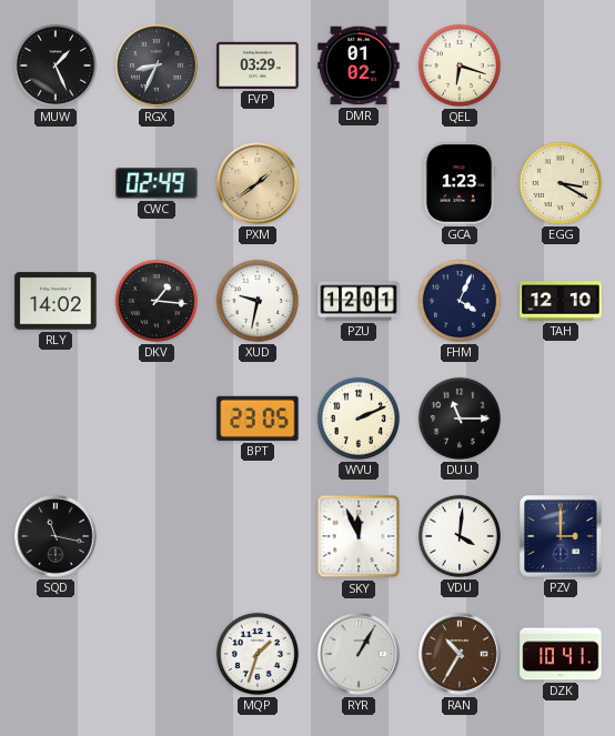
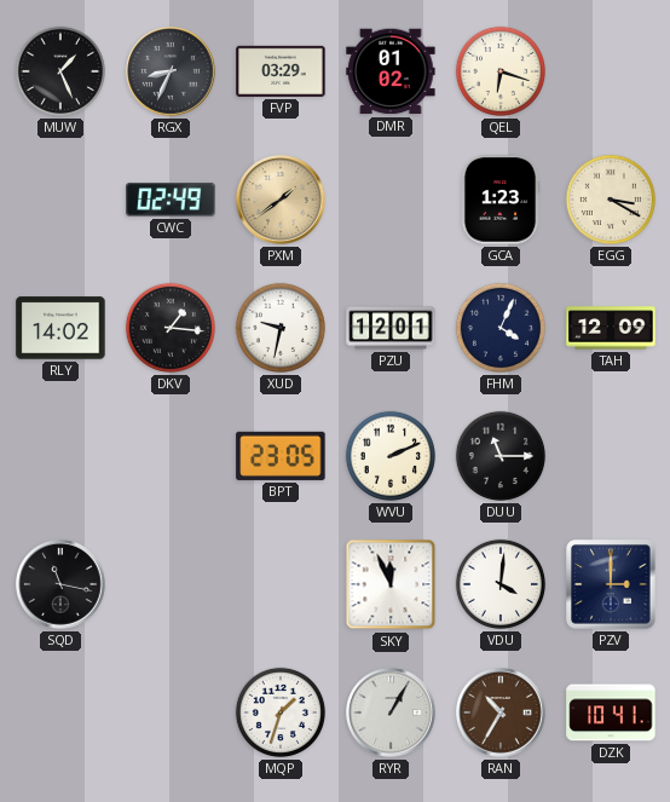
TAH: 12:10 -> 12:09 (611, 328)
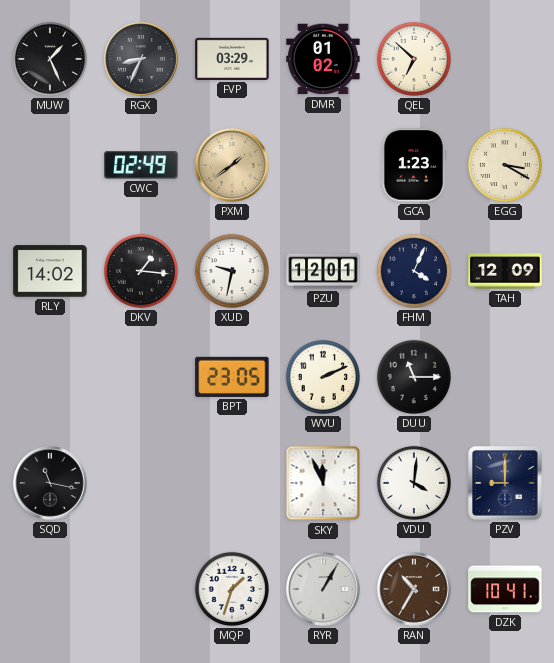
QEL: 6:18 -> 6:52 (414, 59)
PZV: 3:00 -> 9:00 (505, 483)
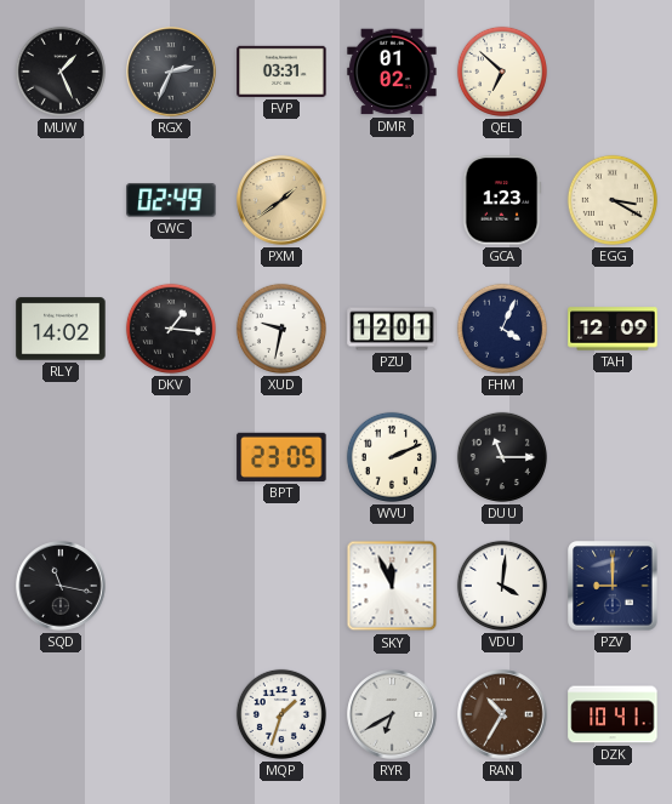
RGX: 8:34 -> 2:34 (171, 72)
FVP: 03:29 -> 03:31 (281, 72)
RYR: 1:05 -> 6:40 (392, 714)
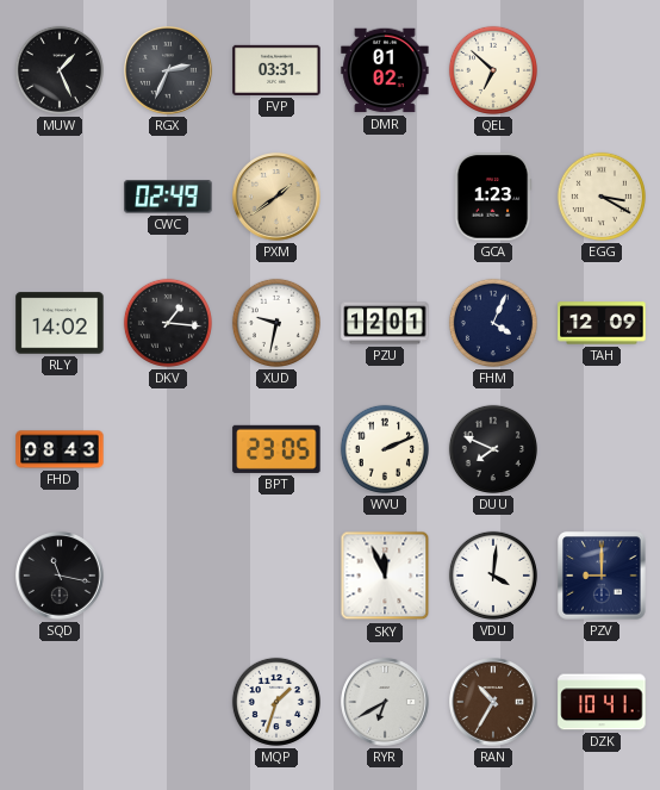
FHD: none -> 08:43 (60, 449)
DUU: 11:15 -> 7:49 (493, 449)
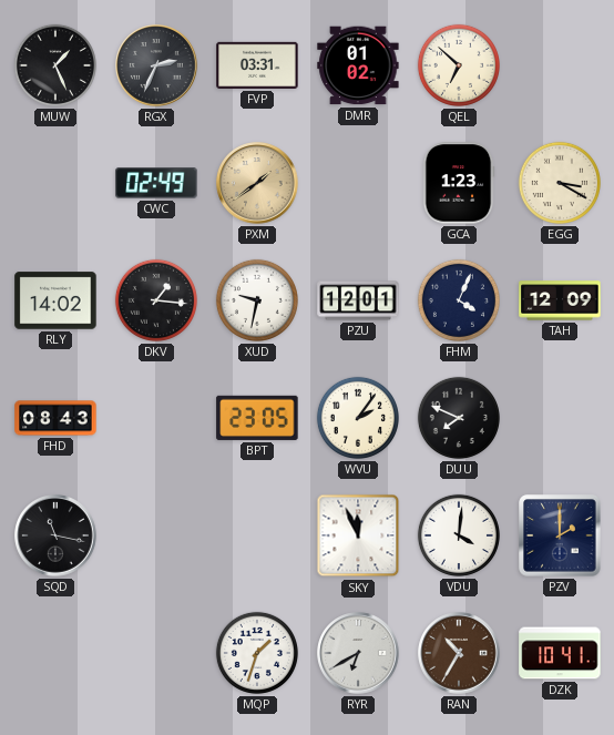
WVU: 2:11 -> 2:06 (358, 418)
PZV: 9:00 -> 2:00 (560, 535)
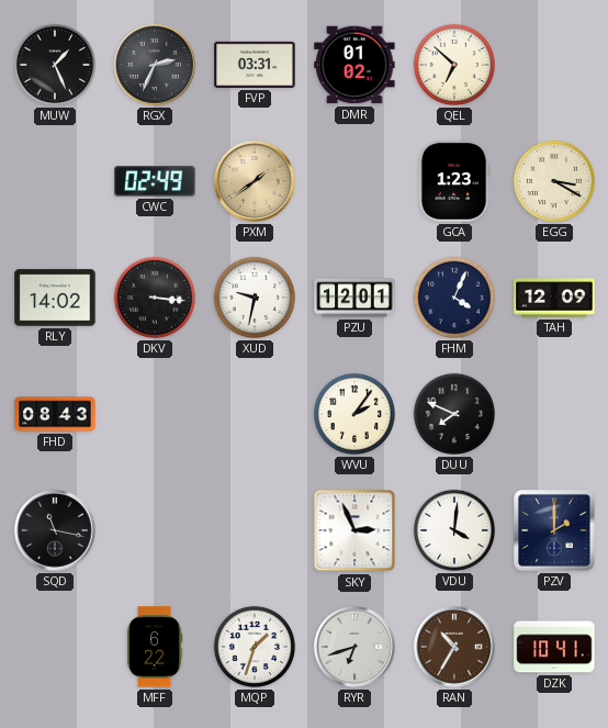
DKV: 1:16 -> 3:16 (155, 298)
BPT: 23:05 -> none (257, 418)
SKY: 11:56 -> 2:56 (354, 530)
MFF: none -> 6:22 (155, 647)
RYR: 6:40 -> 6:42 (354, 647)
